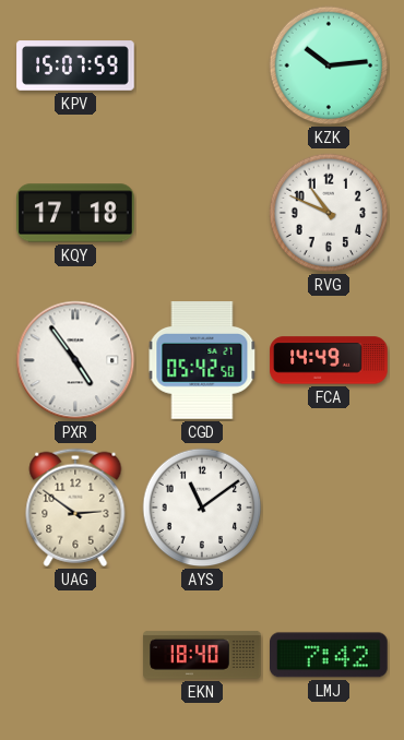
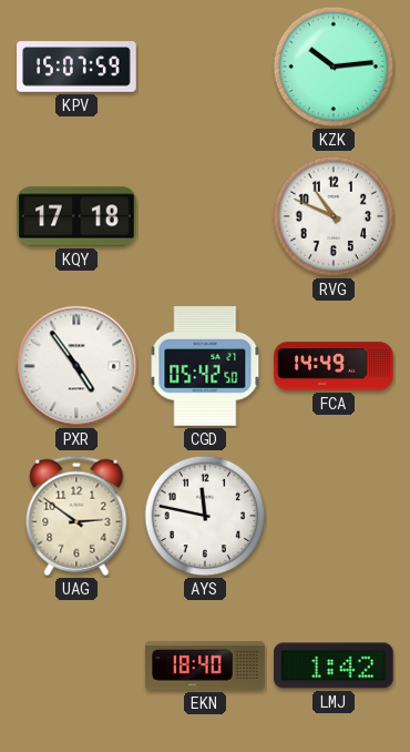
AYS: 11:09 -> 11:47 (205, 516)
LMJ: 7:42 -> 1:42 (335, 665)
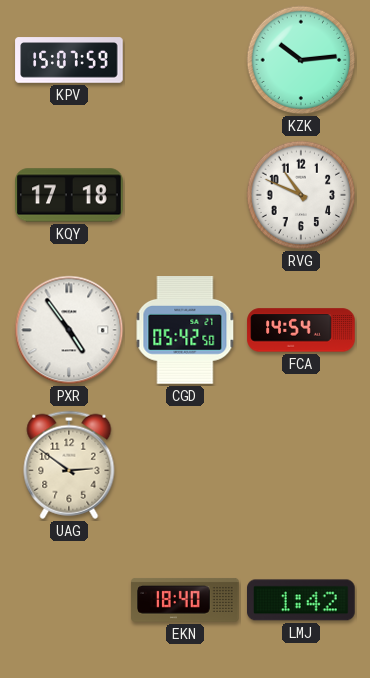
FCA: 14:49 -> 14:54 (301, 330)
AYS: 11:47 -> none (205, 516)
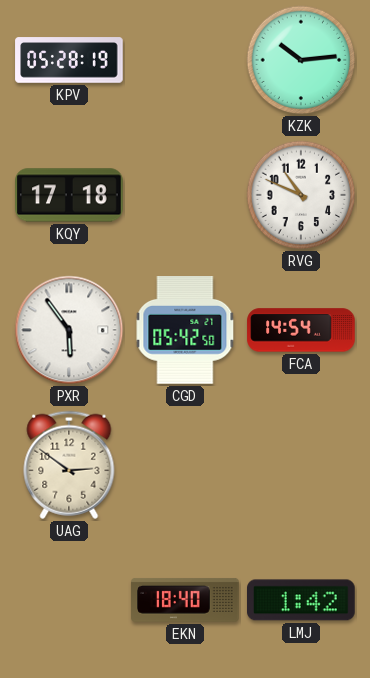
KPV: 15:07 -> 05:28 (69, 60)
PXR: 4:54 -> 5:54 (69, 330)
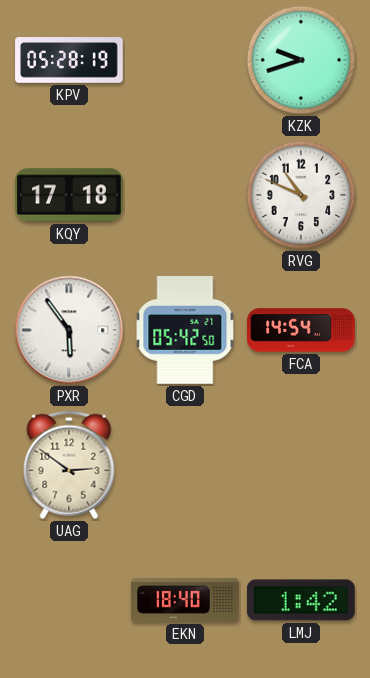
KZK: 10:14 -> 9:42 (301, 60)
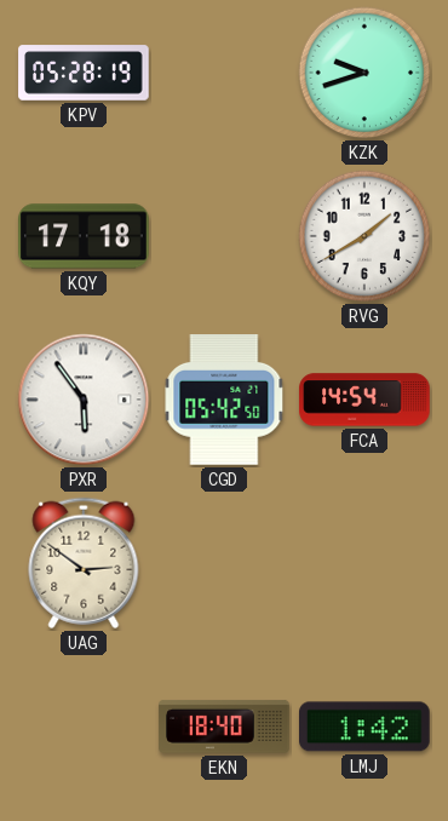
RVG: 10:49 -> 1:40 (364, 236)
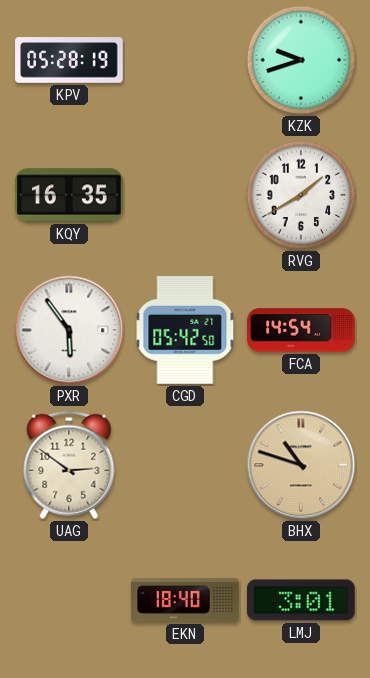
KQY: 17:18 -> 16:35 (69, 195)
BHX: none -> 10:48 (301, 465)
LMJ: 1:42 -> 3:01 (302, 600)
